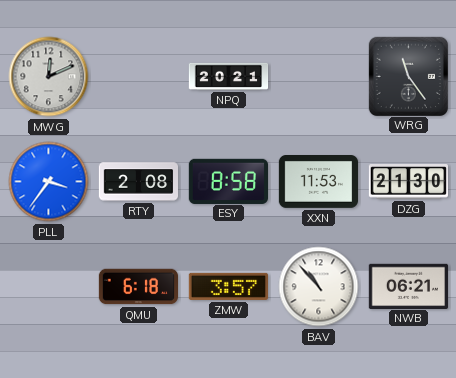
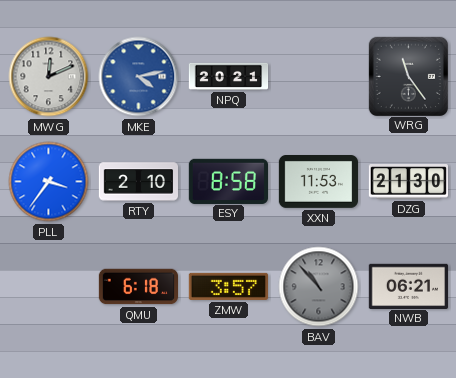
MKE: none -> 4:13 (139, 77)
RTY: 2:08 -> 2:10 (139, 182)
BAV dial: white -> grey (319, 287)
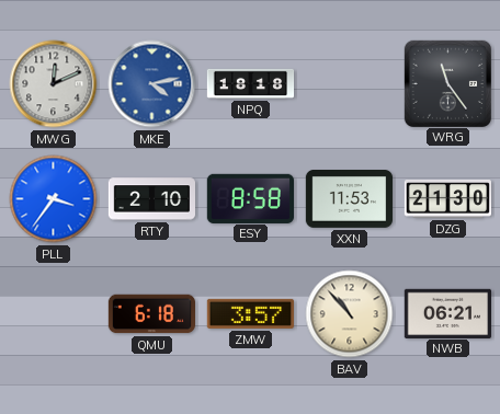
NPQ: 20:21 -> 18:18 (251, 83)
BAV dial: grey -> cream (350, 314)
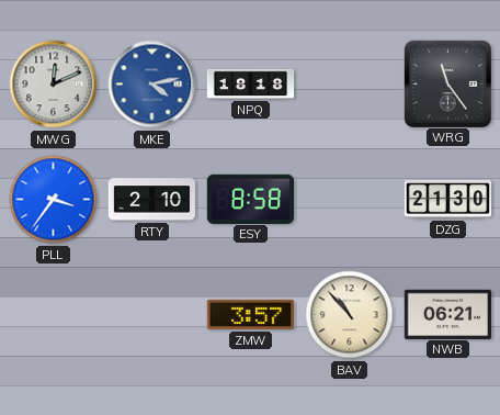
XXN: 11:53 -> none (349, 199)
QMU: 6:18 -> none (151, 314)
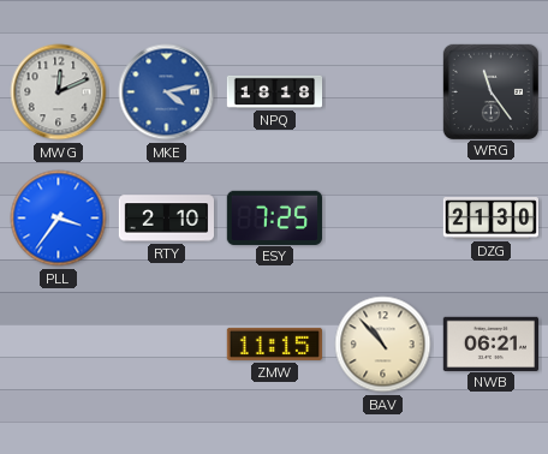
ESY: 8:58 -> 7:25 (274, 217)
ZMW: 3:57 -> 11:15 (274, 344)
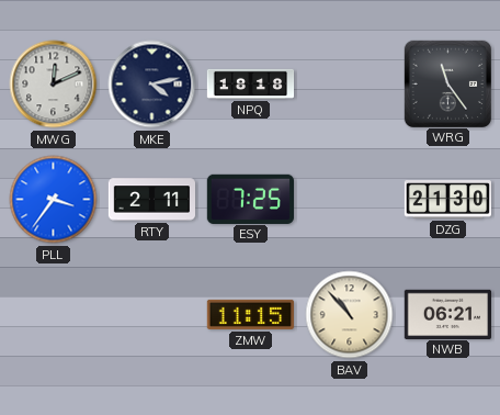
MKE dial: blue -> navy (152, 85)
RTY: 2:10 -> 2:11 (152, 200)
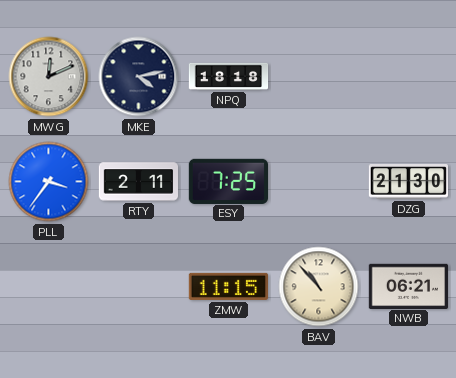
WRG: 11:24 -> none (447, 83)
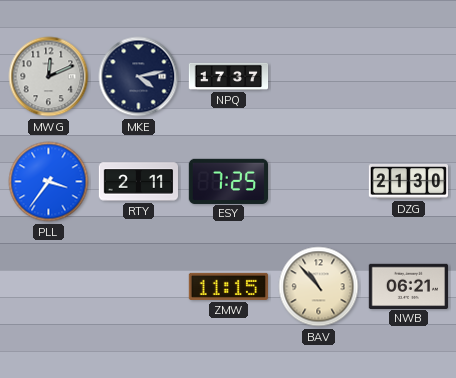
NPQ: 18:18 -> 17:37 (229, 76)
